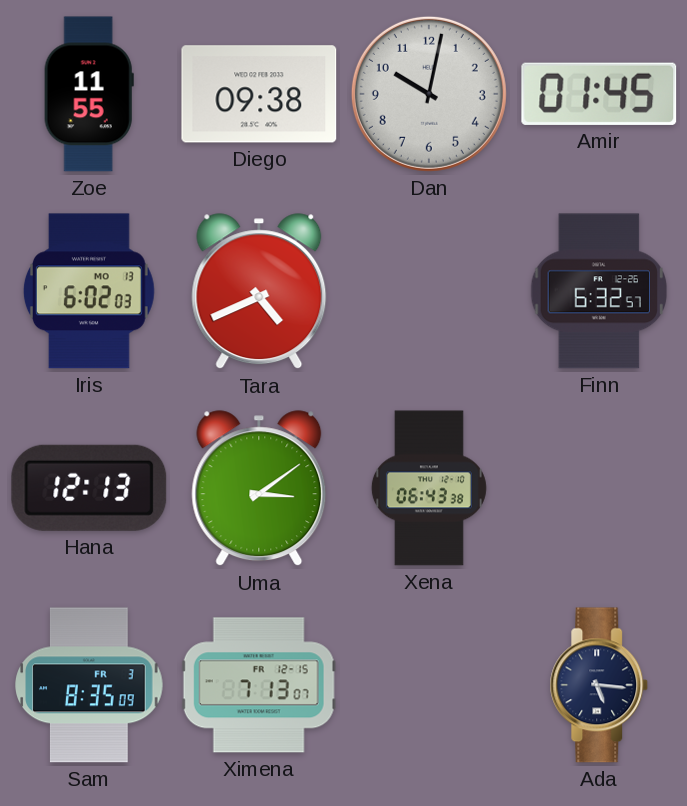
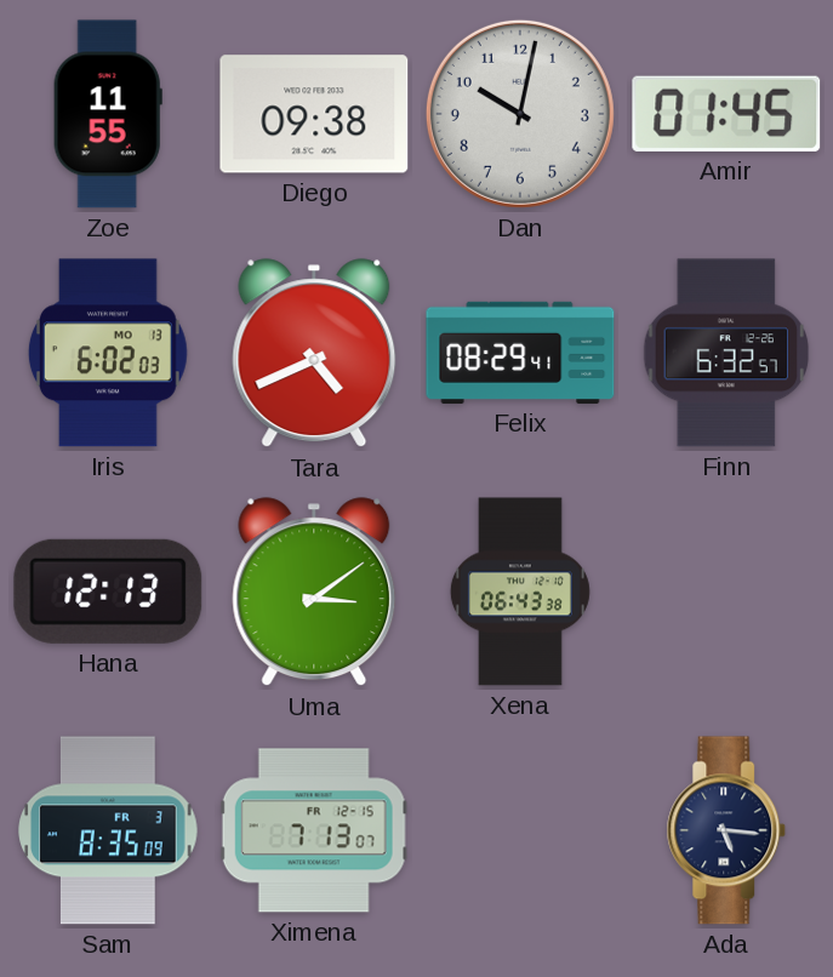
Felix: none -> 08:29 (520, 353)
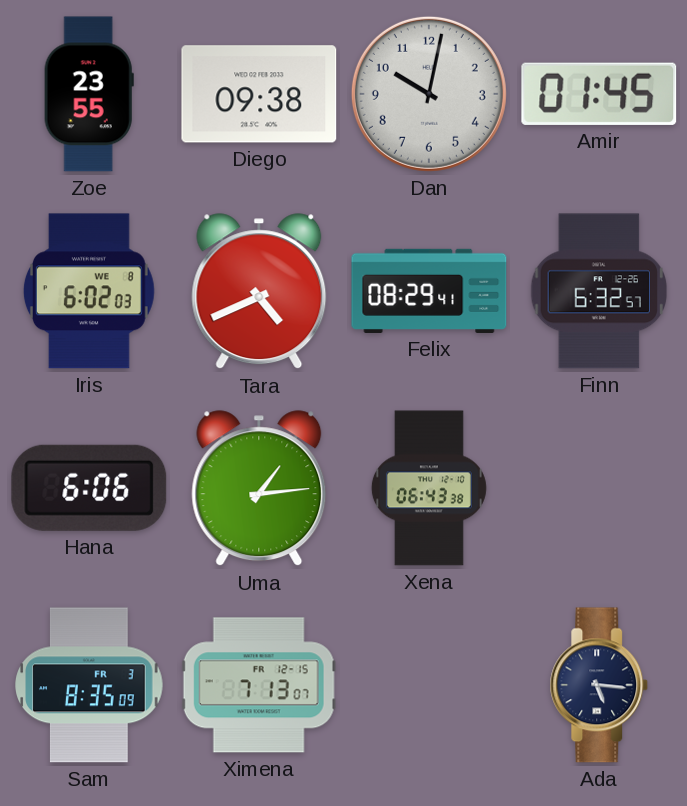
Zoe: 11:55 -> 23:55 (89, 94)
Iris date: MO 13 -> WE 8 (89, 291)
Hana: 12:13 -> 6:06 (89, 488)
Uma: 3:09 -> 1:14 (259, 489)
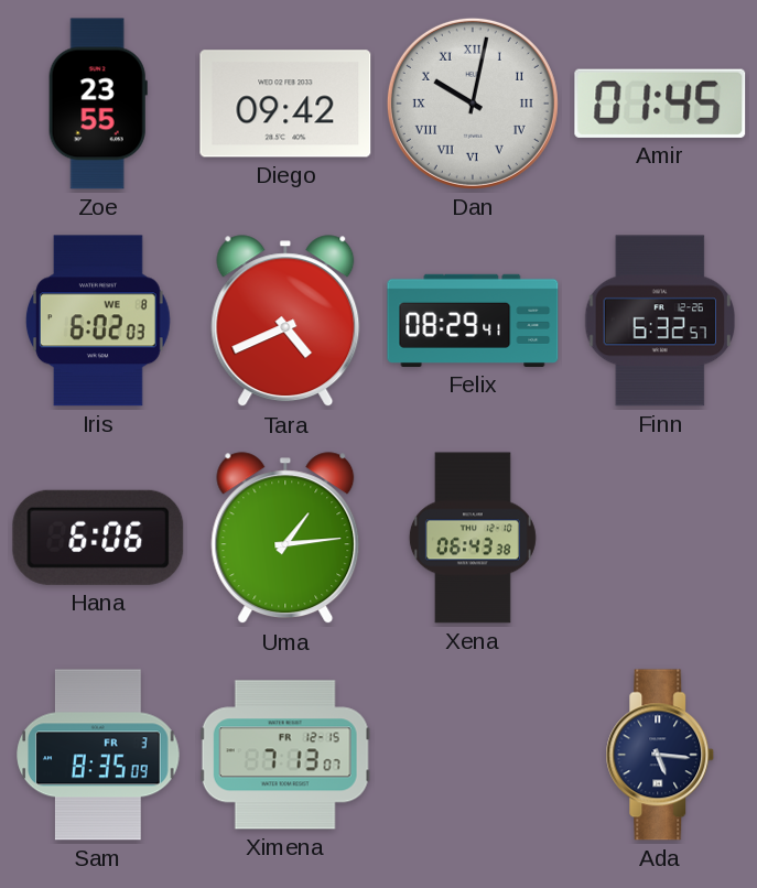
Diego: 09:38 -> 09:42 (285, 104)
Dan numerals: Arabic -> Roman (473, 104)
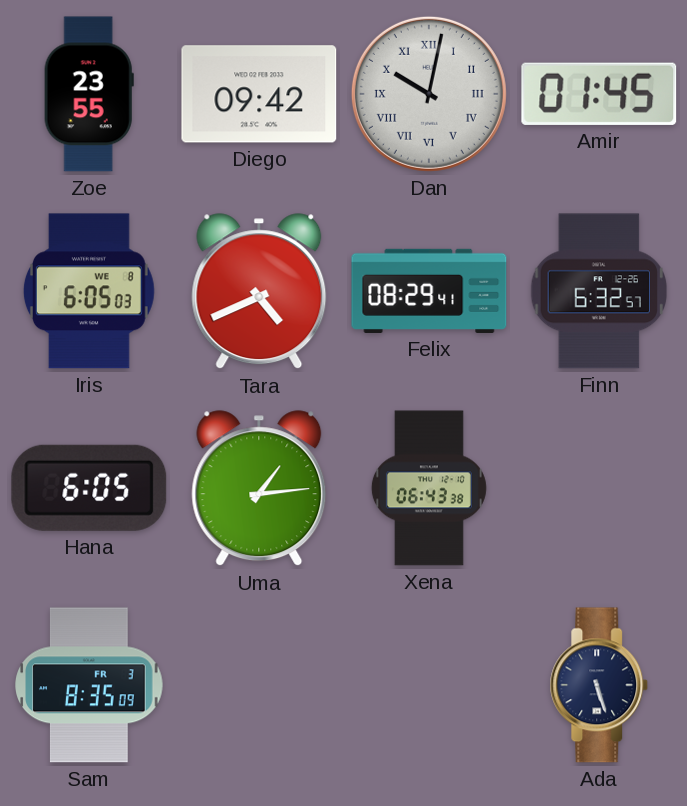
Iris: 6:02 -> 6:05 (89, 291)
Hana: 6:06 -> 6:05 (89, 488)
Ximena: 7:13 -> none (285, 755)
Ada: 5:16 -> 5:27 (599, 685)
